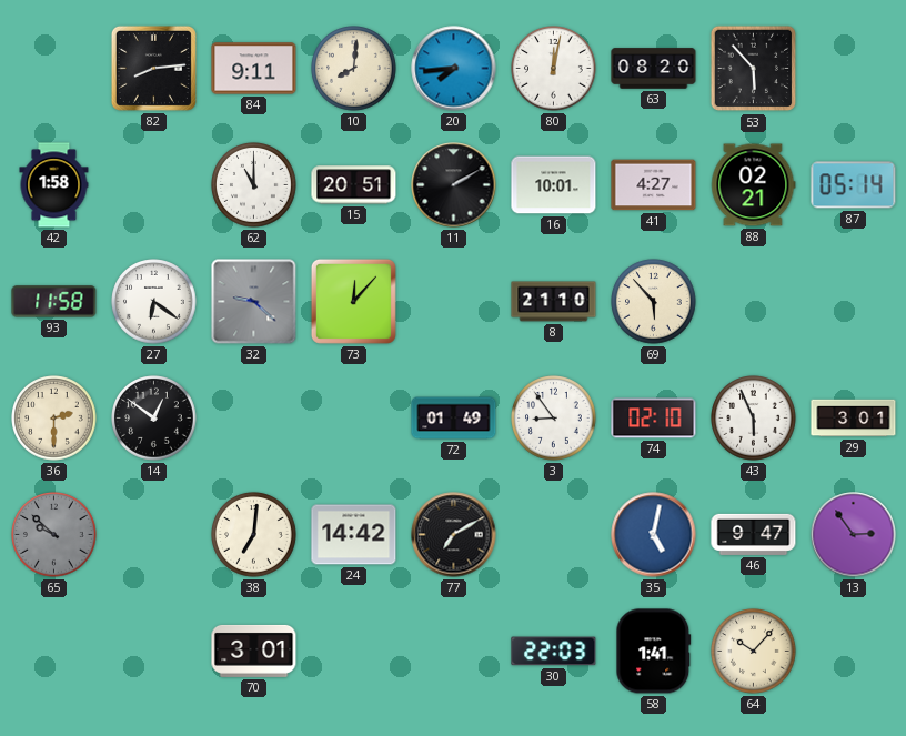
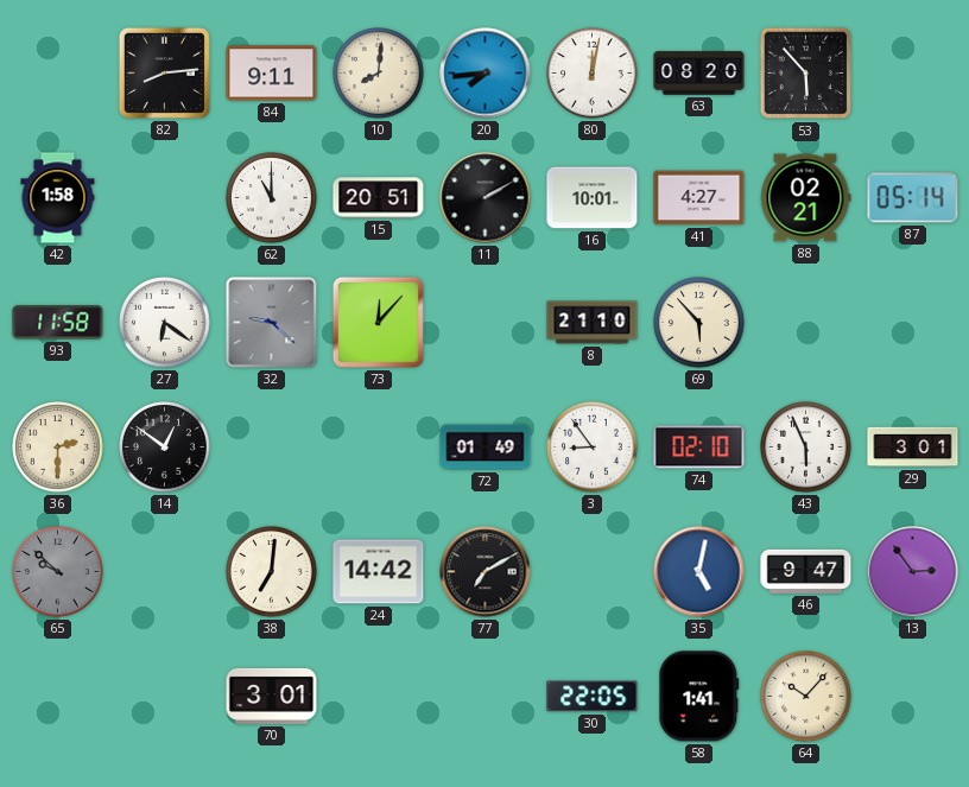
30: 22:03 -> 22:05 (593, 697)
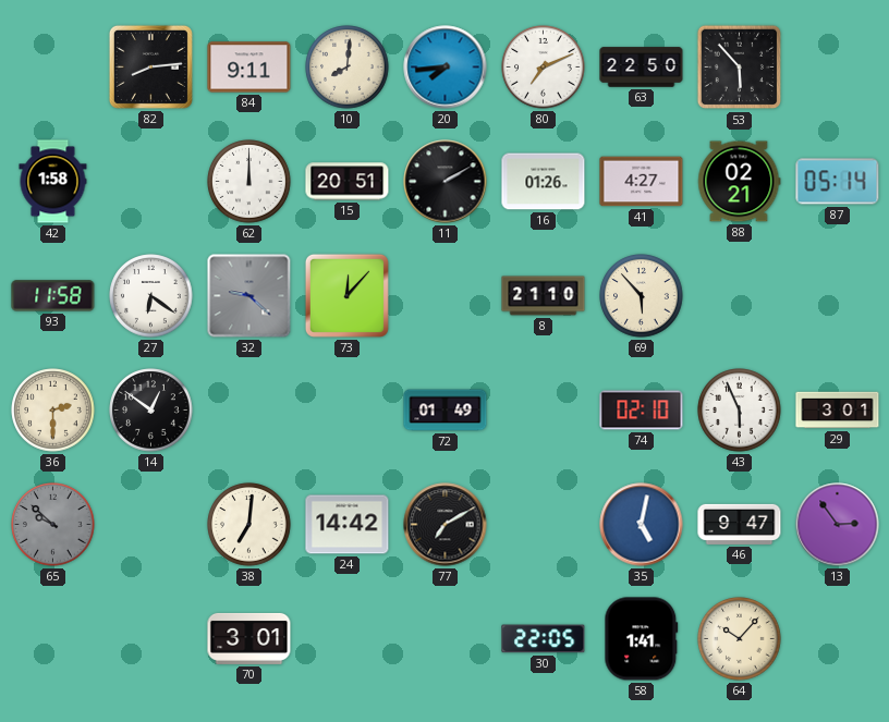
80: 12:02 -> 7:11 (544, 68)
63: 08:20 -> 22:50 (642, 68)
62: 11:00 -> 12:00 (249, 182)
16: 10:01 -> 01:26 (544, 182)
3: 8:54 -> none (593, 448)
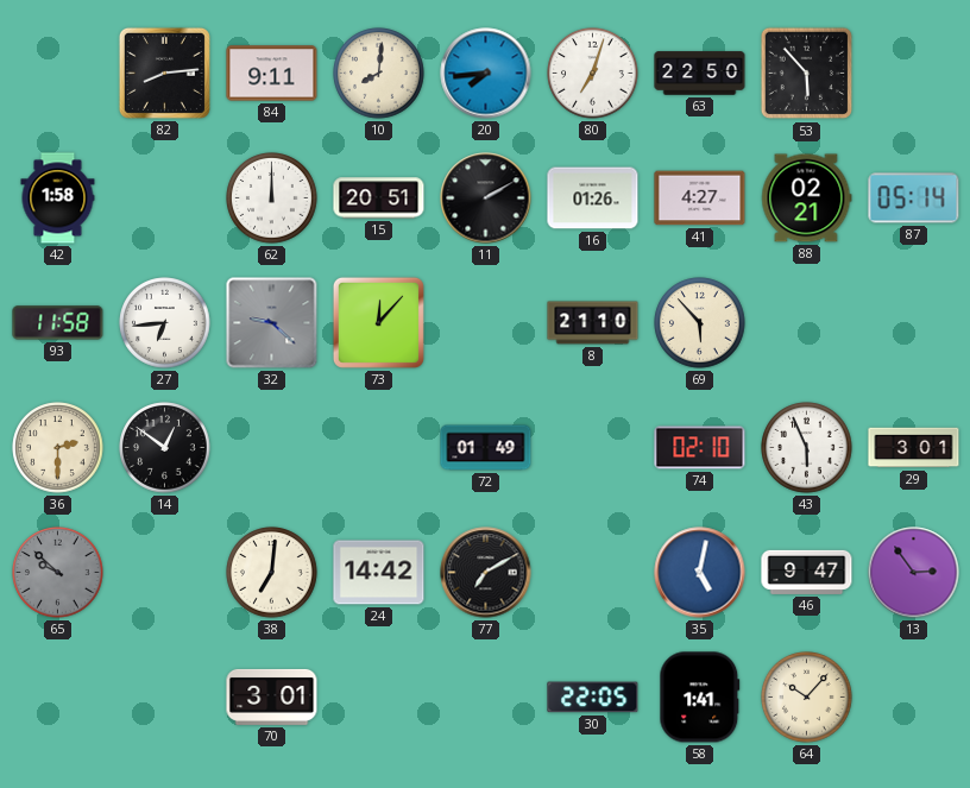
80: 7:11 -> 7:03 (593, 74)
27: 6:21 -> 6:44 (165, 323)
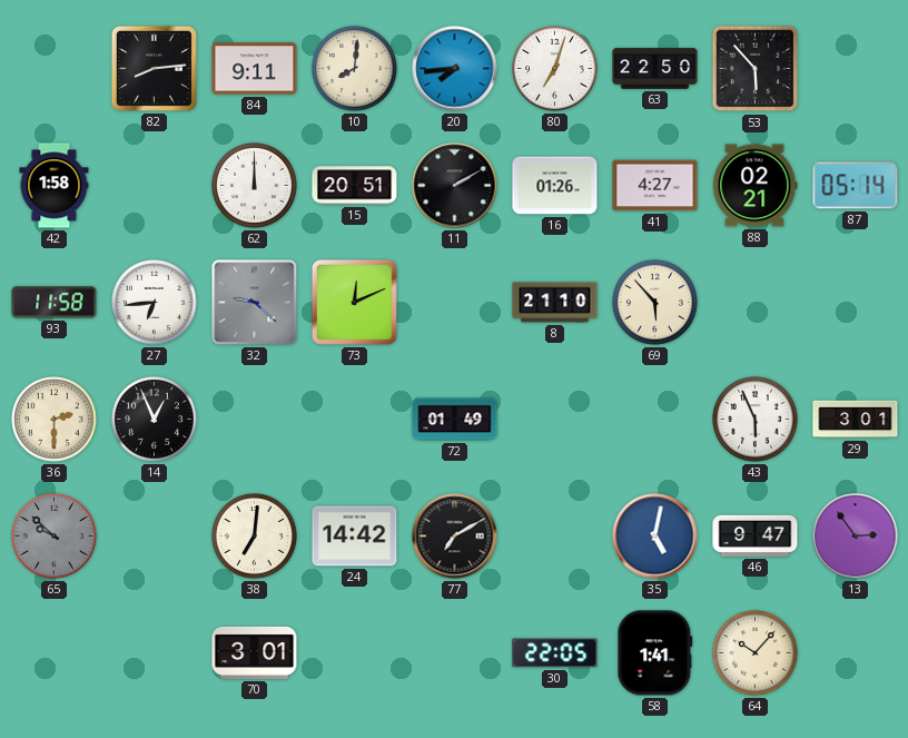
73: 12:07 -> 12:11 (354, 302)
14: 12:51 -> 12:56 (155, 420)
74: 02:10 -> none (700, 448)
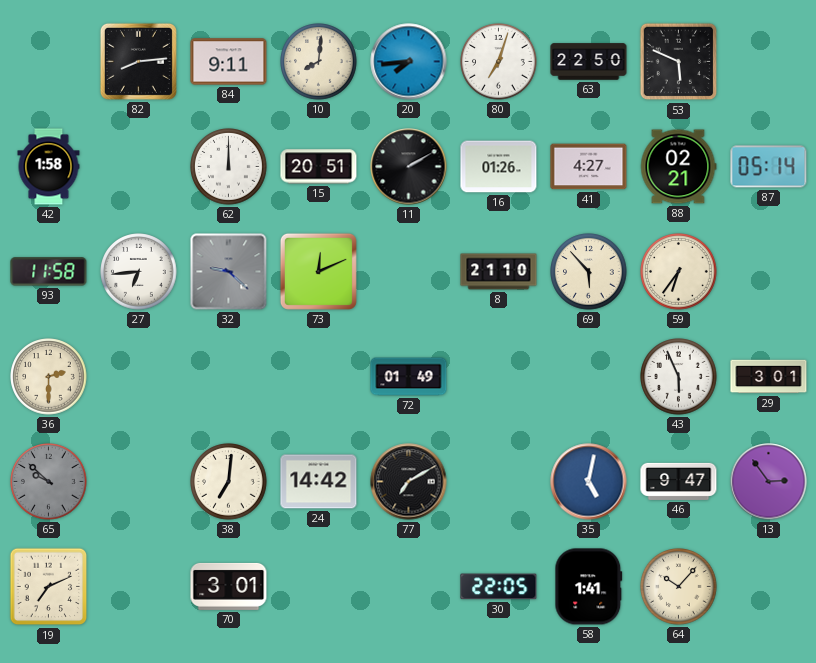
53: 5:53 -> 5:49 (679, 62)
59: none -> 6:36 (679, 272)
14: 12:56 -> none (155, 420)
19: none -> 7:11 (49, 587)
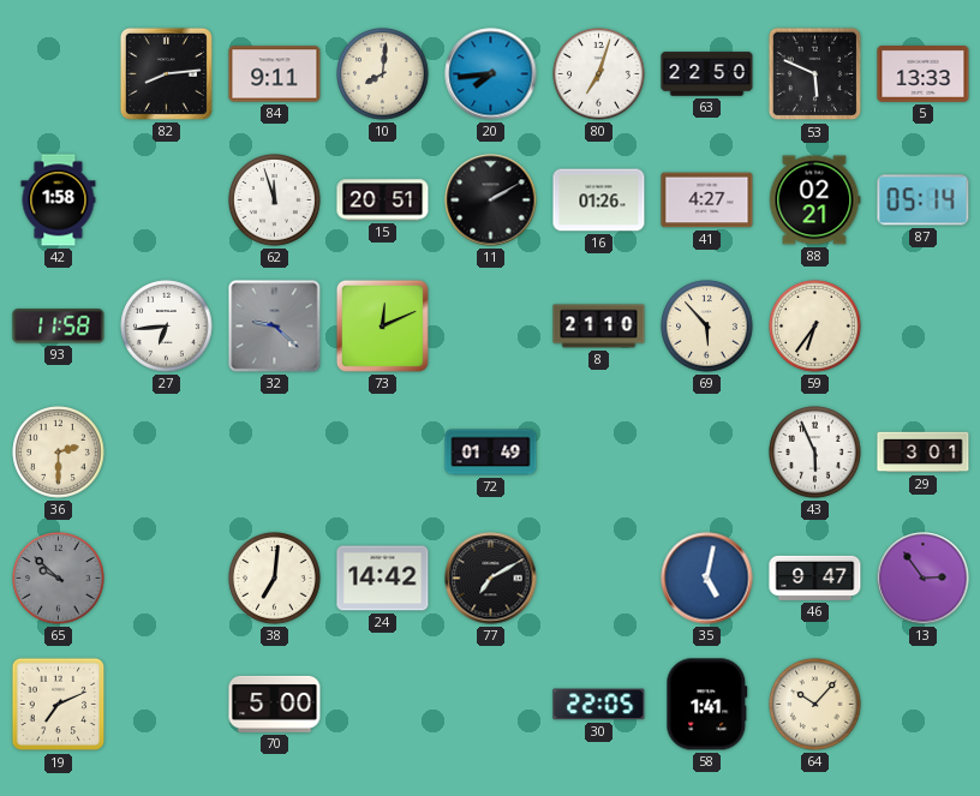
5: none -> 13:33 (924, 74)
62: 12:00 -> 11:57 (275, 201)
70: 3:01 -> 5:00 (275, 704)
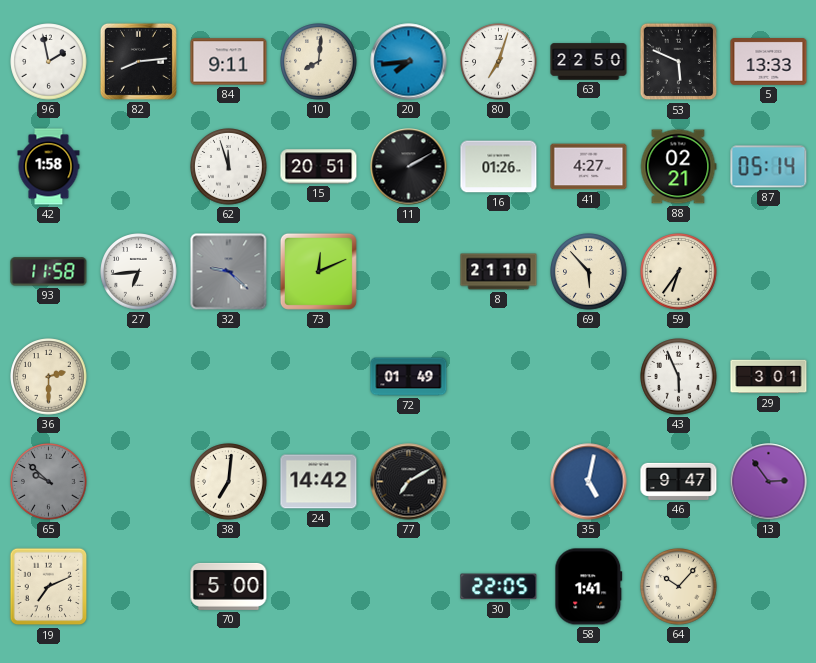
96: none -> 1:58 (49, 62)
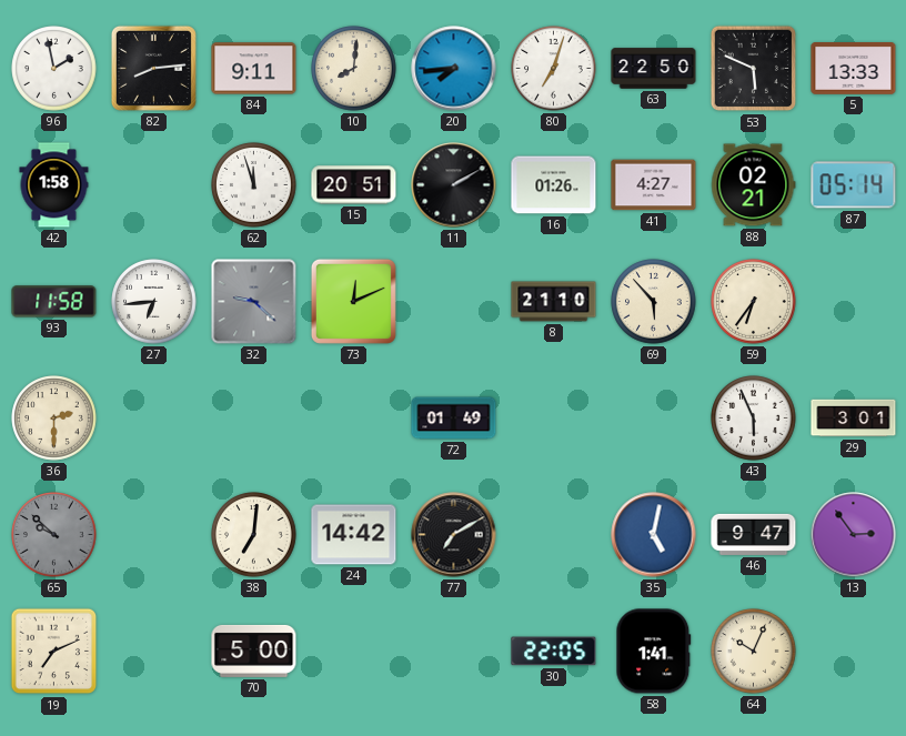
64: 10:07 -> 10:04 (754, 652)
